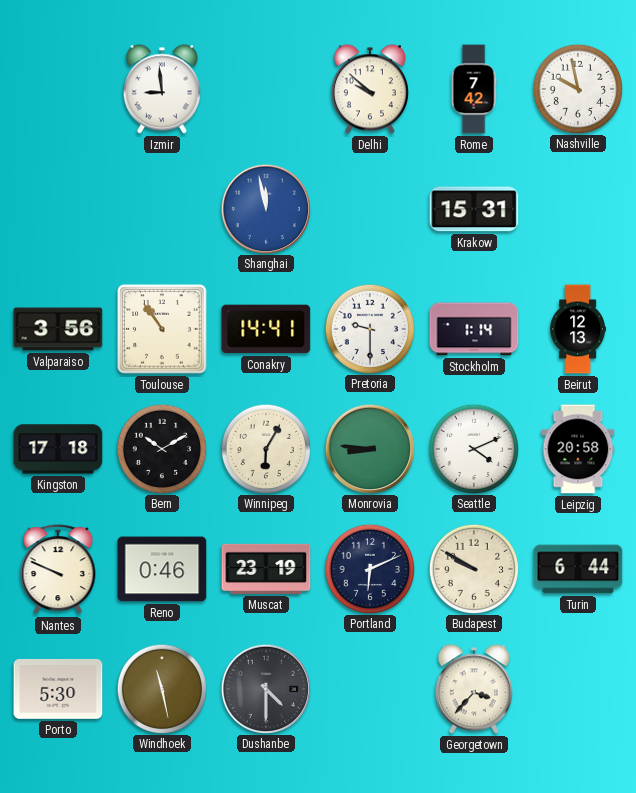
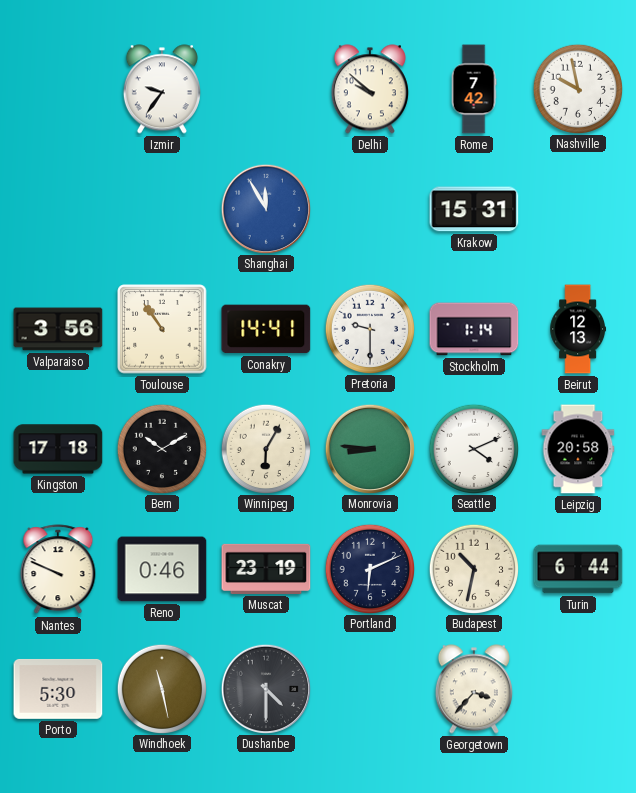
Izmir: 8:59 -> 9:36 (162, 89)
Shanghai: 11:58 -> 11:55 (265, 208)
Budapest: 9:50 -> 10:32 (473, 568)
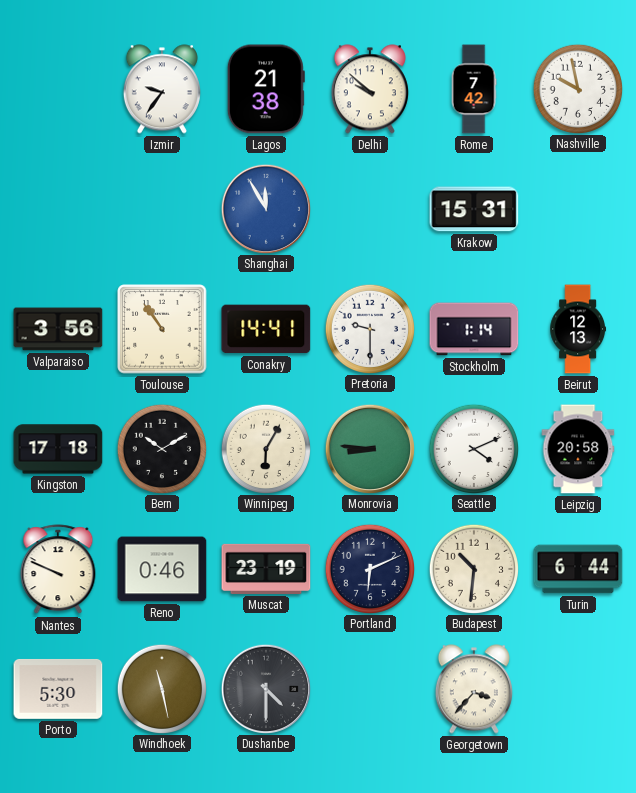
Lagos: none -> 21:38 (266, 89)
Budapest: 10:32 -> 10:31 (473, 568)
